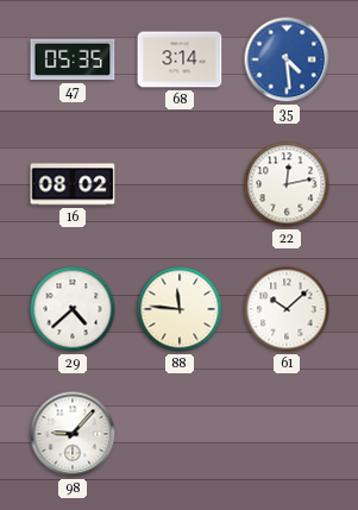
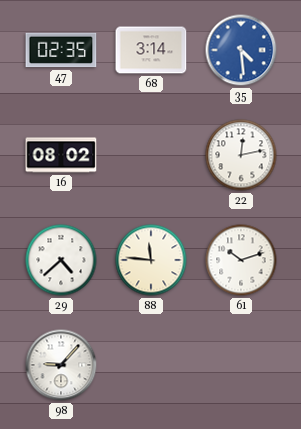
47: 05:35 -> 02:35 (61, 50)
61: 10:08 -> 10:12 (241, 260)
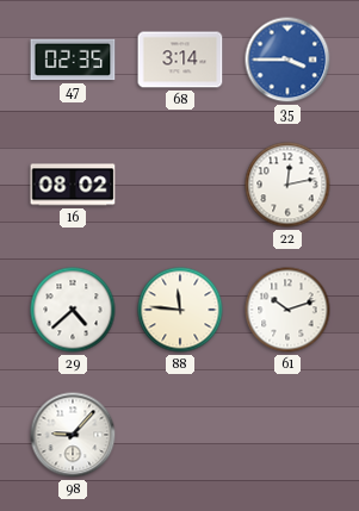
35: 4:29 -> 3:45 (287, 60)
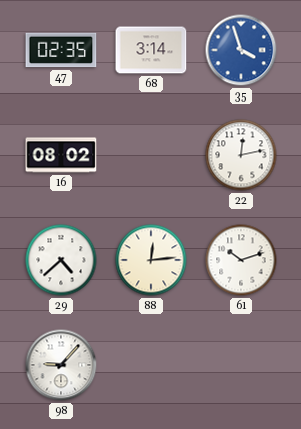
35: 3:45 -> 3:57 (241, 50)
88: 11:46 -> 12:14 (151, 260)
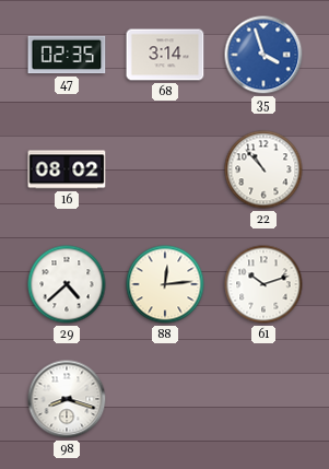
22: 12:13 -> 10:53 (263, 169)
98: 9:07 -> 8:18 (67, 399)
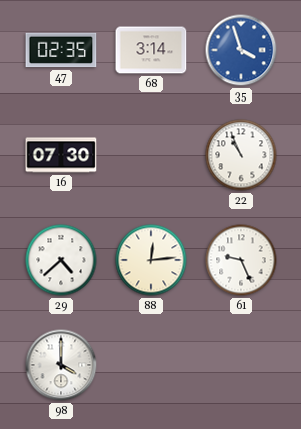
16: 08:02 -> 07:30 (61, 155)
22: 10:53 -> 10:56 (241, 155)
61: 10:12 -> 9:26 (241, 260)
98: 8:18 -> 4:00 (61, 365)
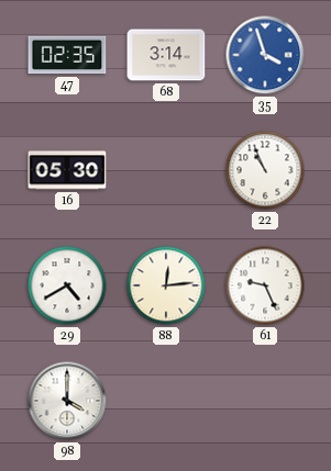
16: 07:30 -> 05:30 (67, 170)
29: 4:38 -> 4:40 (67, 285)
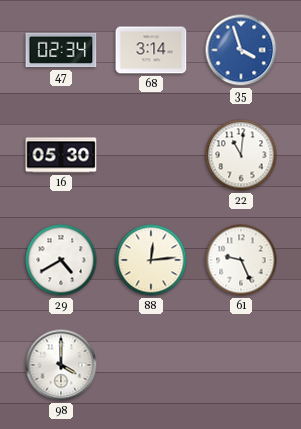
47: 02:35 -> 02:34 (61, 50)
22: 10:56 -> 11:01 (241, 155)
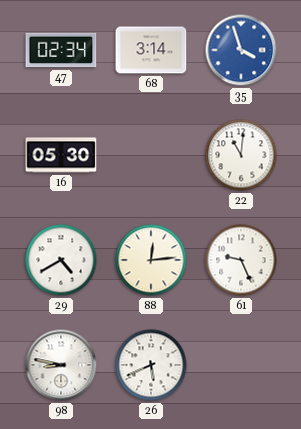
98: 4:00 -> 8:47 (61, 365)
26: none -> 5:41 (151, 365)
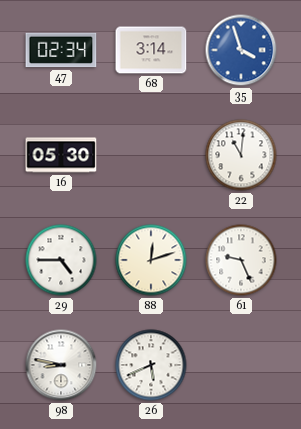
29: 4:40 -> 4:45 (61, 260)
88: 12:14 -> 12:12 (151, 260)
